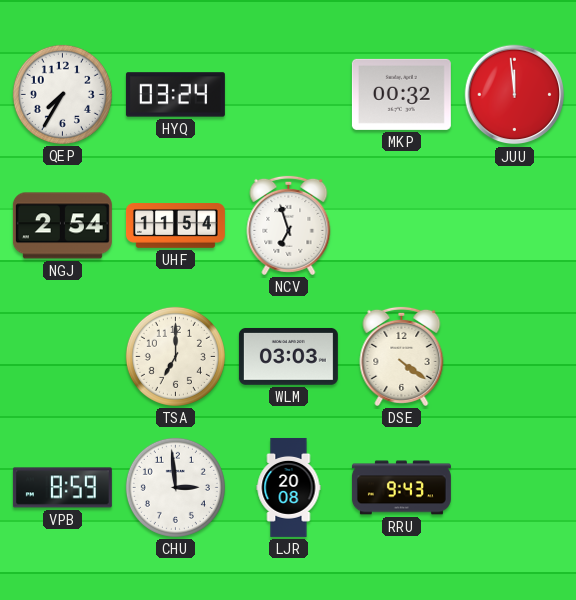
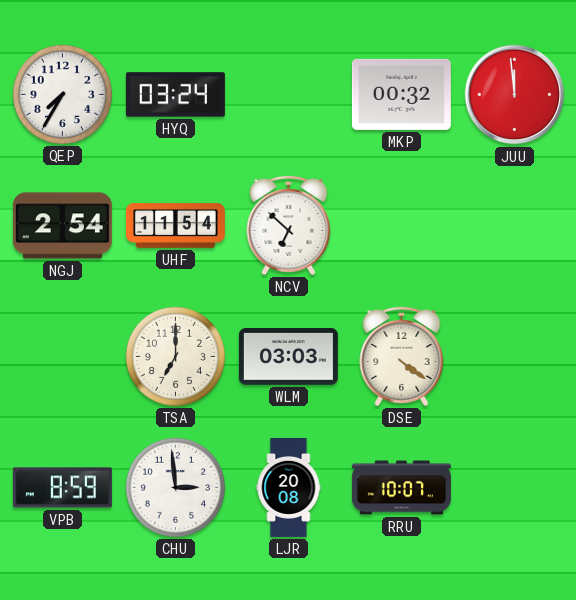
NCV: 6:57 -> 6:52 (289, 225)
RRU: 9:43 -> 10:07 (401, 488)
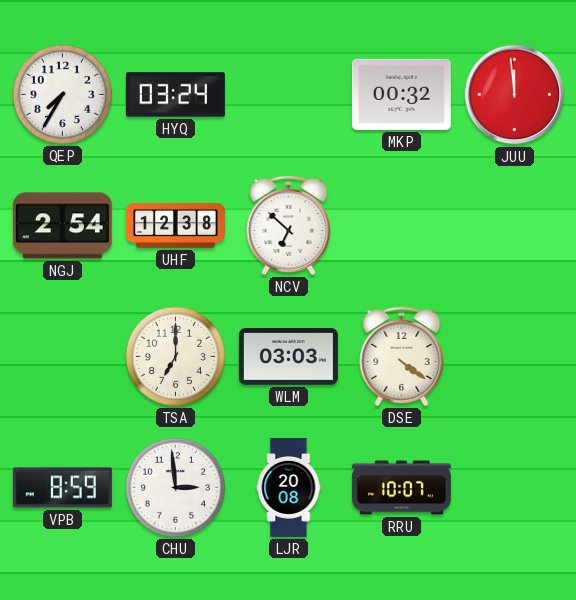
UHF: 11:54 -> 12:38 (175, 226)
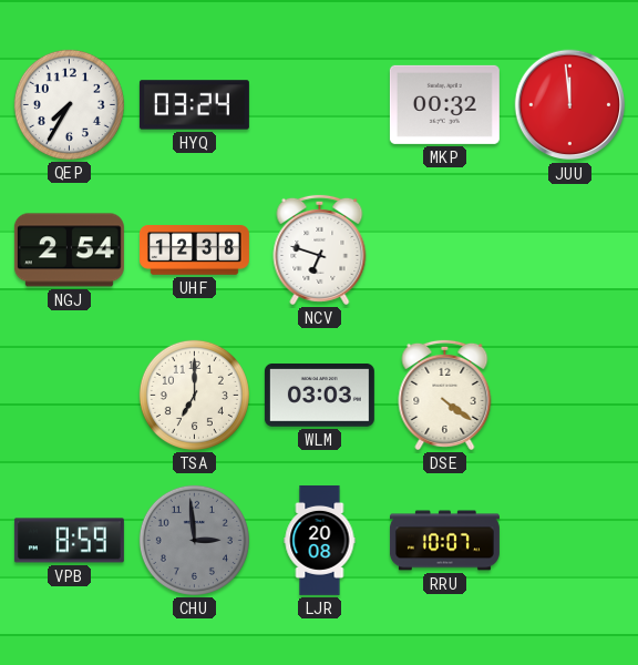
NCV: 6:52 -> 6:48 (320, 249)
CHU dial: white -> grey (194, 540)
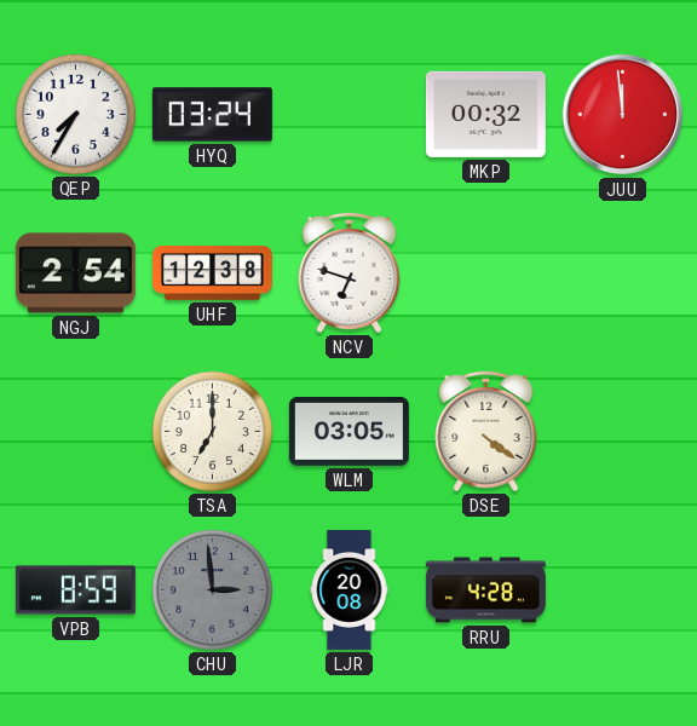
WLM: 03:03 -> 03:05 (348, 432)
RRU: 10:07 -> 4:28 (485, 590)
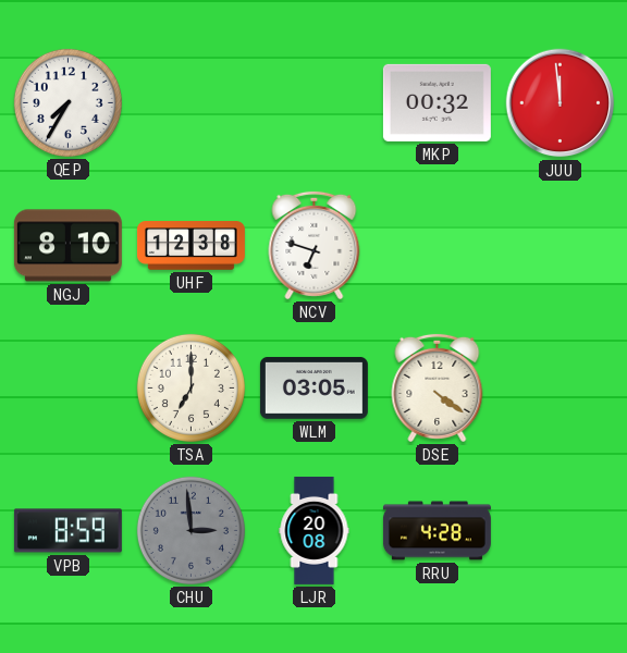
HYQ: 03:24 -> none (212, 115)
NGJ: 2:54 -> 8:10 (67, 246)
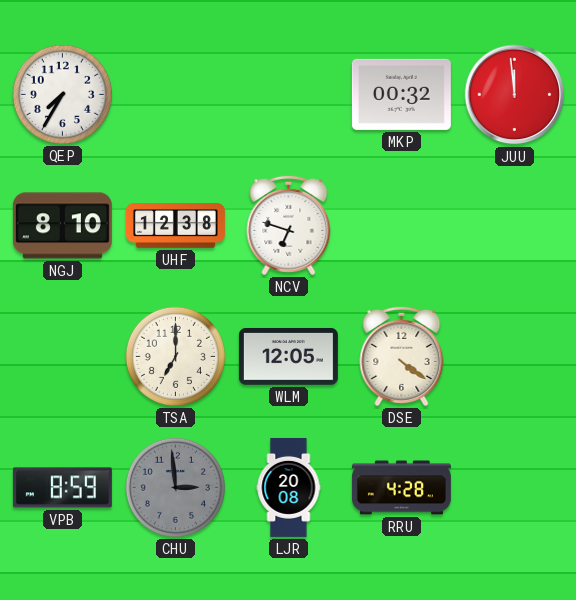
WLM: 03:05 -> 12:05 (288, 357)
